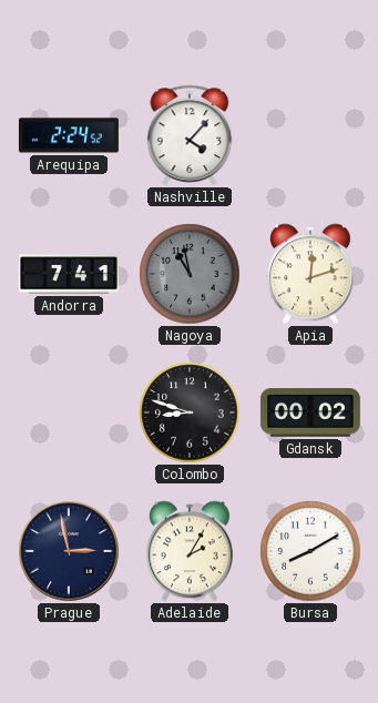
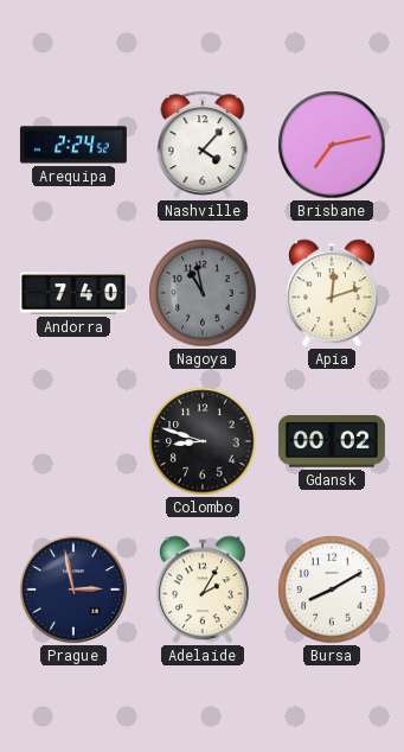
Brisbane: none -> 7:13 (332, 145)
Andorra: 7:41 -> 7:40 (73, 293)
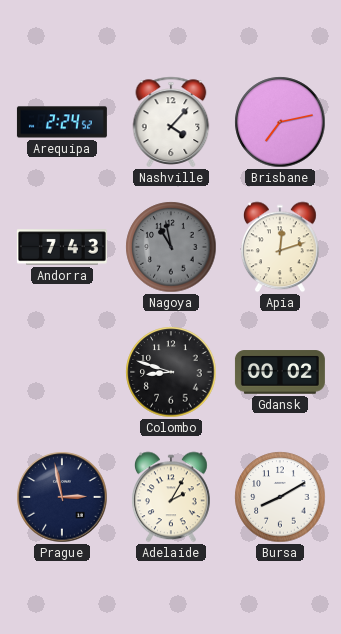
Andorra: 7:40 -> 7:43 (62, 247)
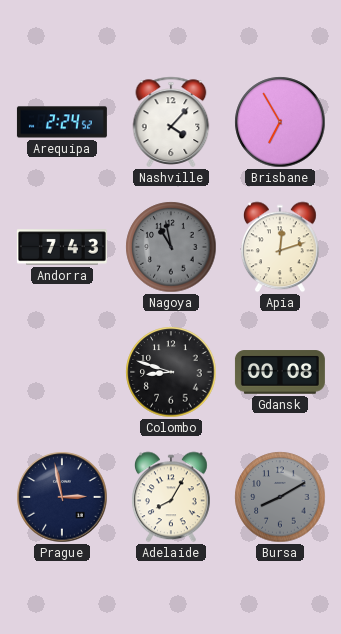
Brisbane: 7:13 -> 6:55 (280, 122)
Gdansk: 00:02 -> 00:08 (280, 372)
Adelaide: 2:05 -> 8:05 (171, 497)
Bursa dial: white -> grey (280, 497)
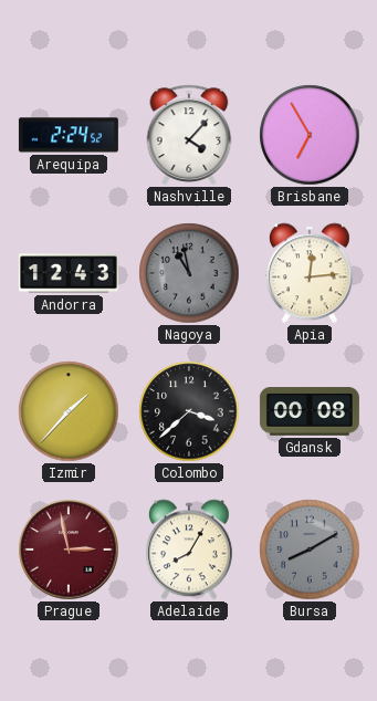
Andorra: 7:43 -> 12:43 (69, 273)
Apia: 12:12 -> 12:14 (310, 273)
Izmir: none -> 1:37 (69, 411)
Colombo: 8:48 -> 3:38 (189, 411)
Prague dial: navy -> burgundy (69, 550)
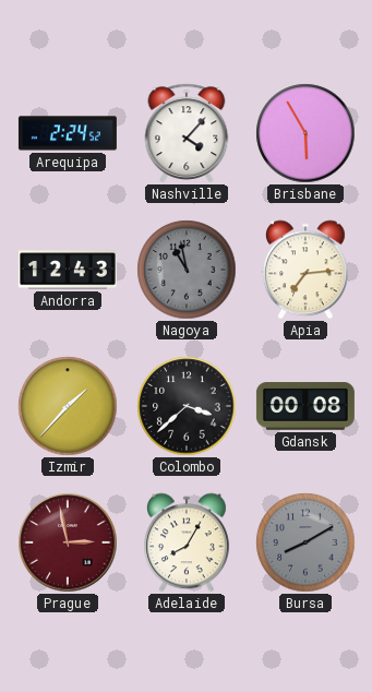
Brisbane: 6:55 -> 5:55 (305, 133)
Apia: 12:14 -> 7:14 (305, 270)
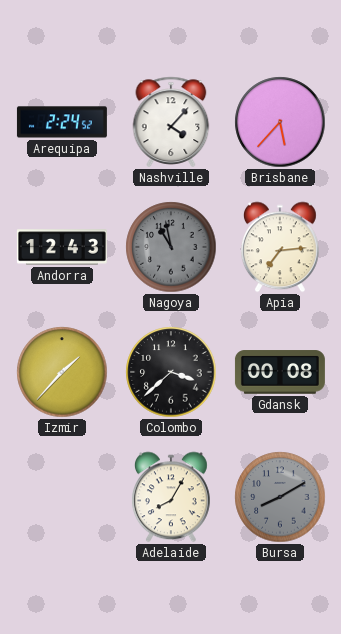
Brisbane: 5:55 -> 5:37 (280, 122)
Prague: 2:58 -> none (68, 542)
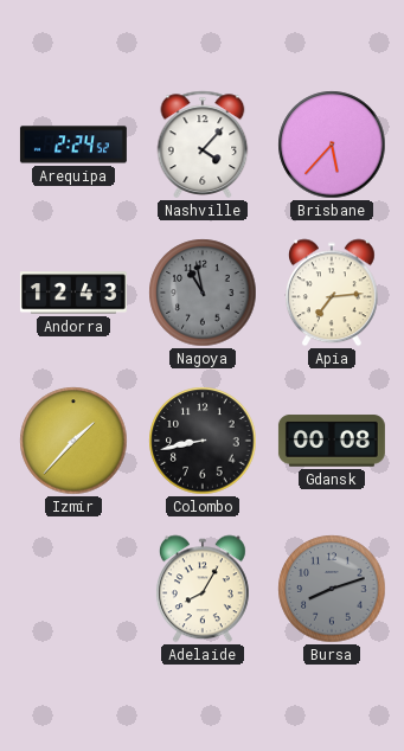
Colombo: 3:38 -> 8:43 (203, 441)
Bursa: 8:10 -> 8:12 (332, 589)
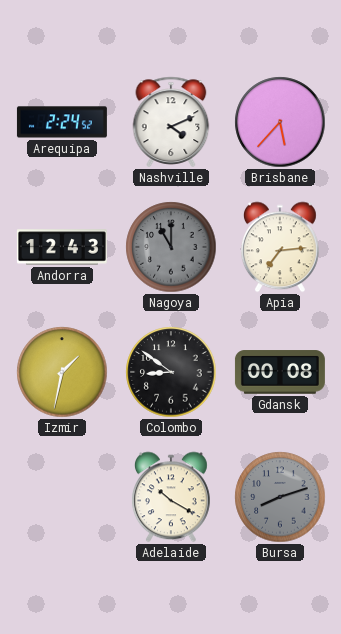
Nashville: 4:07 -> 4:11 (171, 122)
Nagoya: 10:58 -> 11:00 (171, 247)
Izmir: 1:37 -> 1:32 (62, 372)
Colombo: 8:43 -> 8:51 (171, 372)
Adelaide: 8:05 -> 10:20 (171, 497)
